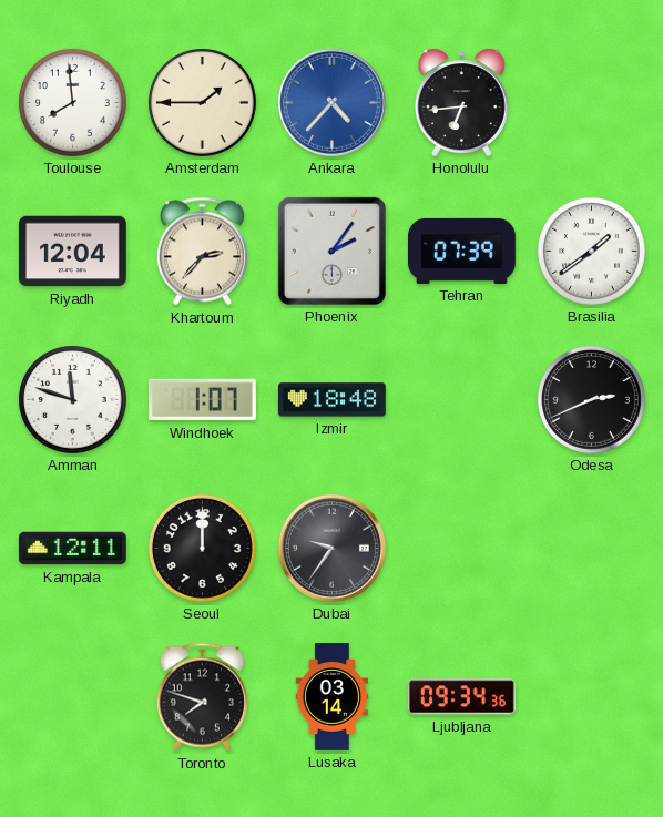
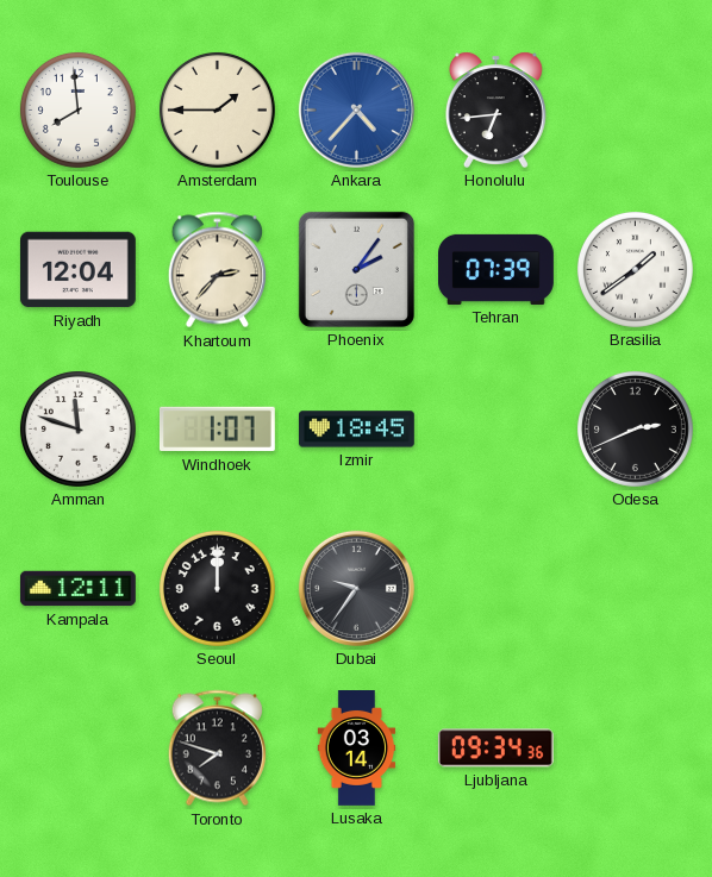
Izmir: 18:48 -> 18:45 (357, 430)
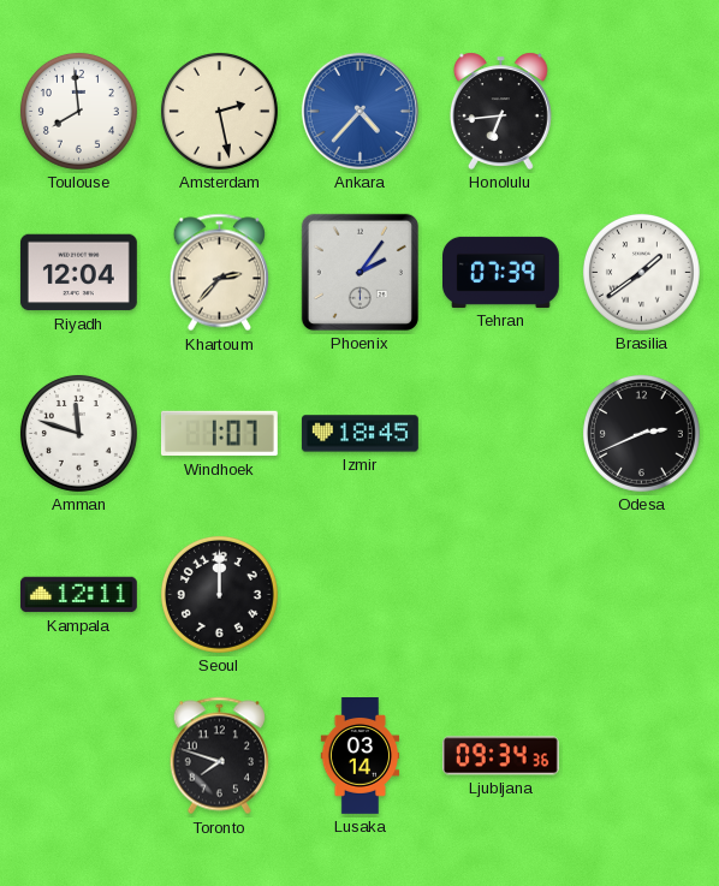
Amsterdam: 1:45 -> 2:28 (219, 111)
Dubai: 9:36 -> none (356, 588)
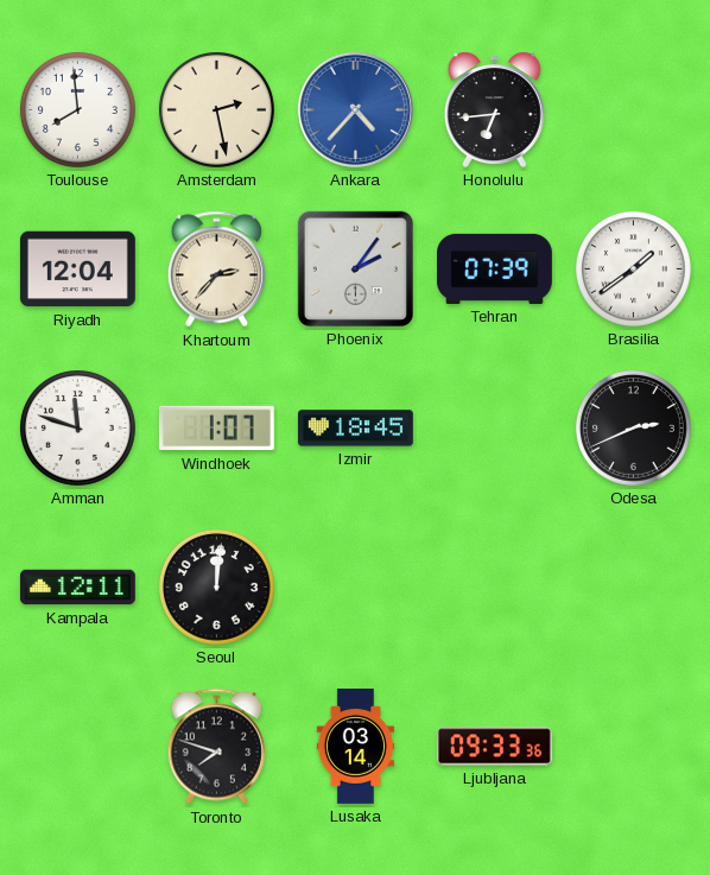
Seoul: 12:00 -> 12:01 (216, 586)
Ljubljana: 09:34 -> 09:33 (494, 747)
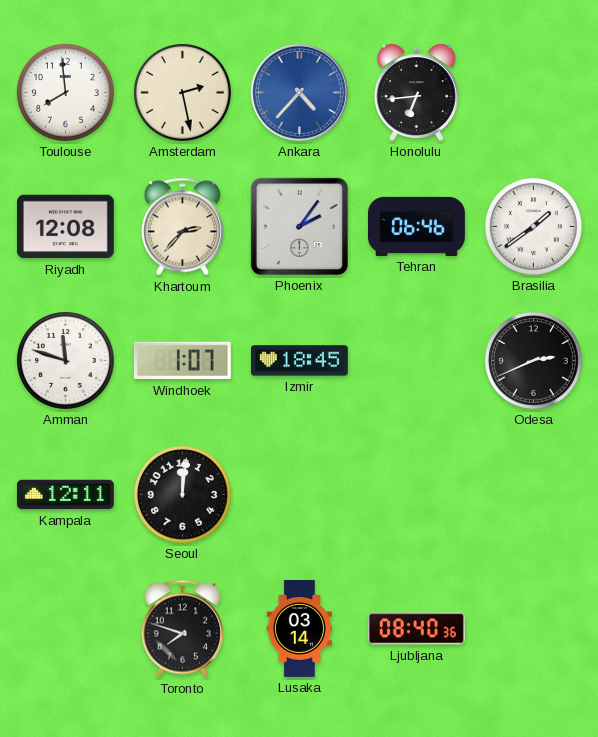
Riyadh: 12:04 -> 12:08 (65, 227)
Tehran: 07:39 -> 06:46 (417, 226)
Ljubljana: 09:33 -> 08:40 (416, 629)
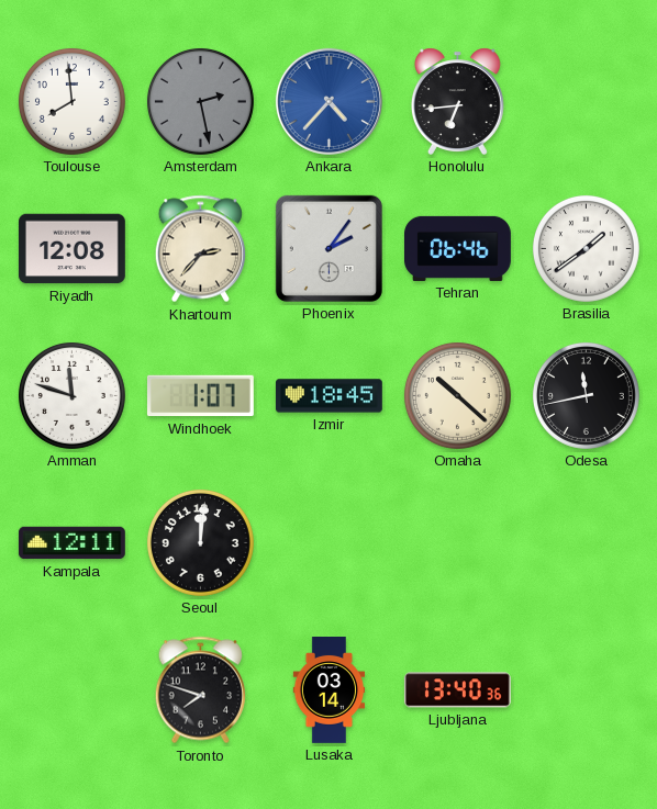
Amsterdam dial: cream -> grey (200, 101)
Omaha: none -> 10:22 (457, 395)
Odesa: 2:41 -> 11:43 (586, 395)
Ljubljana: 08:40 -> 13:40 (457, 690)
